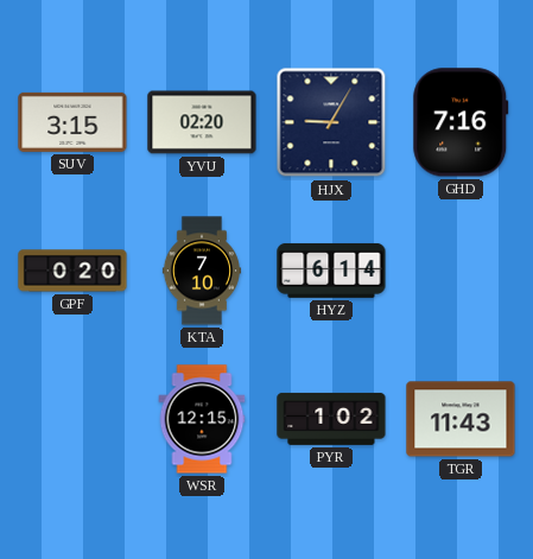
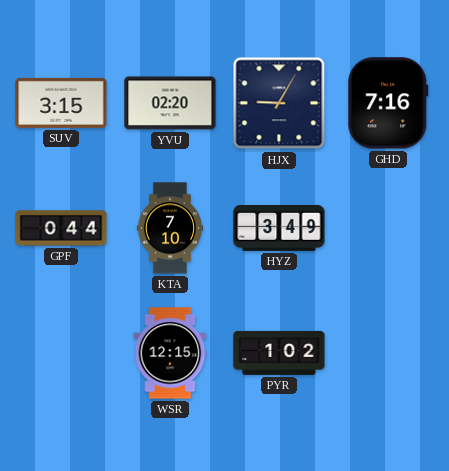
GPF: 0:20 -> 0:44 (61, 228)
HYZ: 6:14 -> 3:49 (279, 228)
TGR: 11:43 -> none (461, 419)
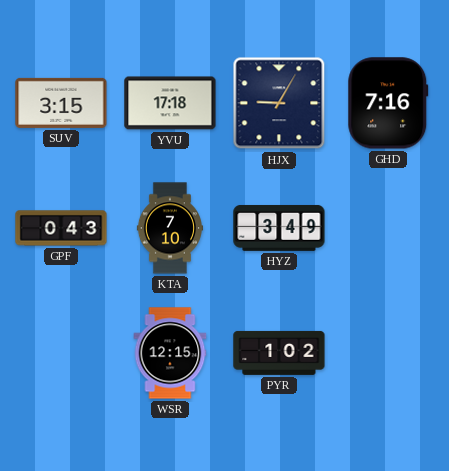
YVU: 02:20 -> 17:18 (170, 103)
GPF: 0:44 -> 0:43 (61, 228)
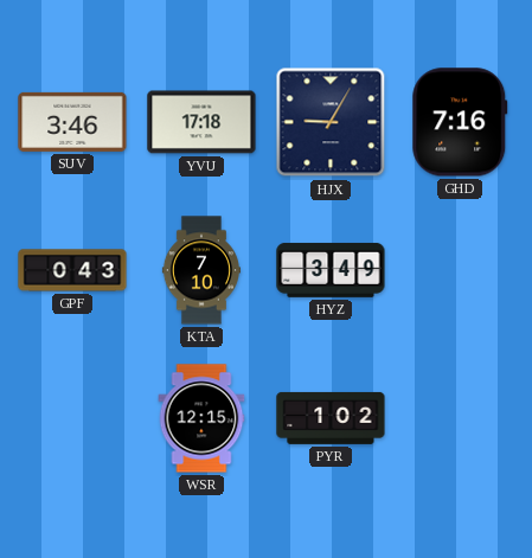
SUV: 3:15 -> 3:46 (72, 122)
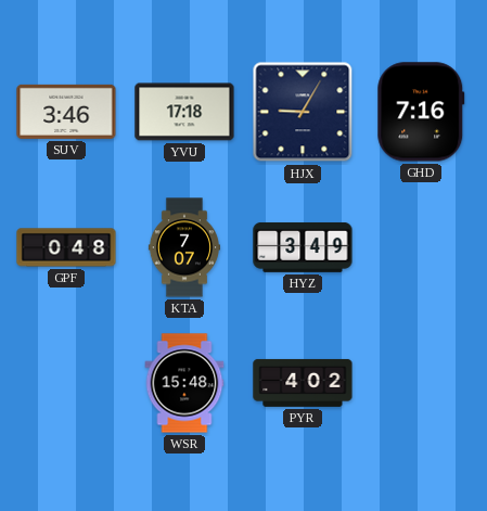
GPF: 0:43 -> 0:48 (66, 247)
KTA: 7:10 -> 7:07 (184, 247)
WSR: 12:15 -> 15:48 (184, 383)
PYR: 1:02 -> 4:02 (303, 383)
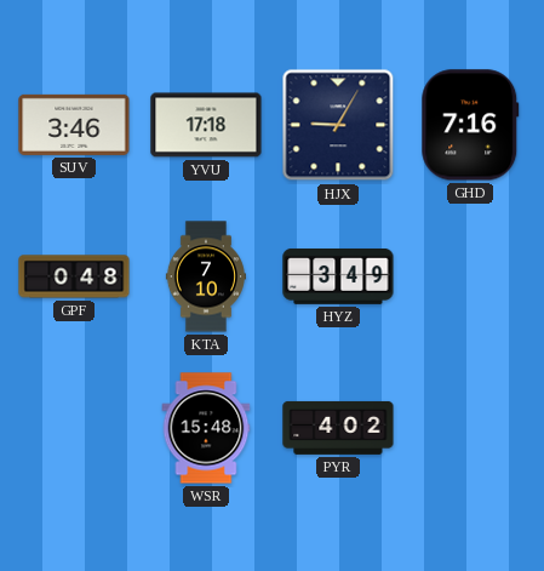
KTA: 7:07 -> 7:10 (206, 276)
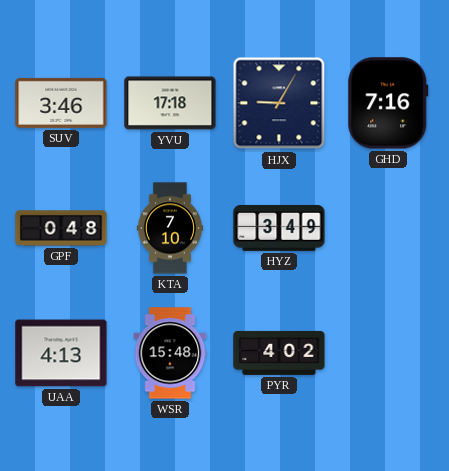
UAA: none -> 4:13 (61, 353)
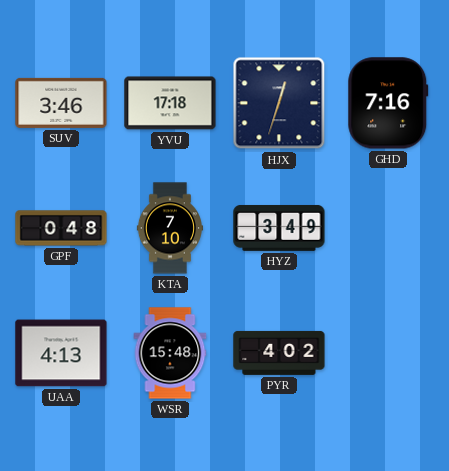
HJX: 9:05 -> 12:33 (279, 103)
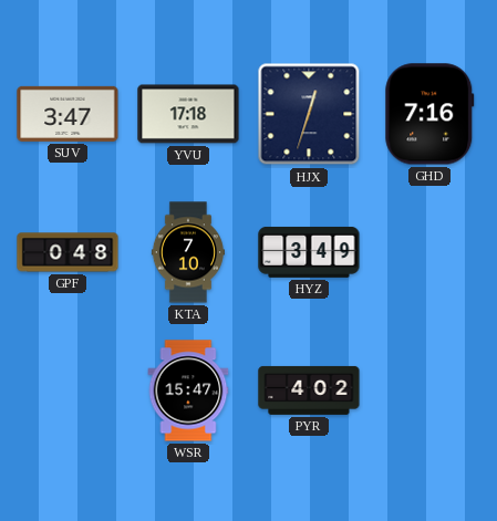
SUV: 3:46 -> 3:47 (68, 114)
UAA: 4:13 -> none (61, 353)
WSR: 15:48 -> 15:47 (188, 390)
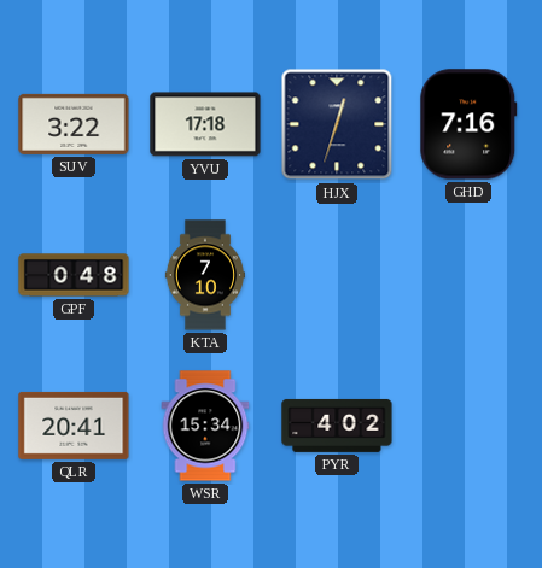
SUV: 3:47 -> 3:22 (74, 124)
HYZ: 3:49 -> none (309, 252)
QLR: none -> 20:41 (74, 426)
WSR: 15:47 -> 15:34 (205, 426)
